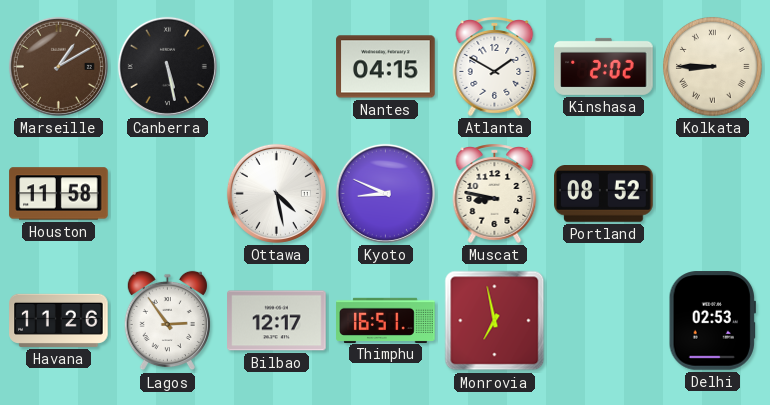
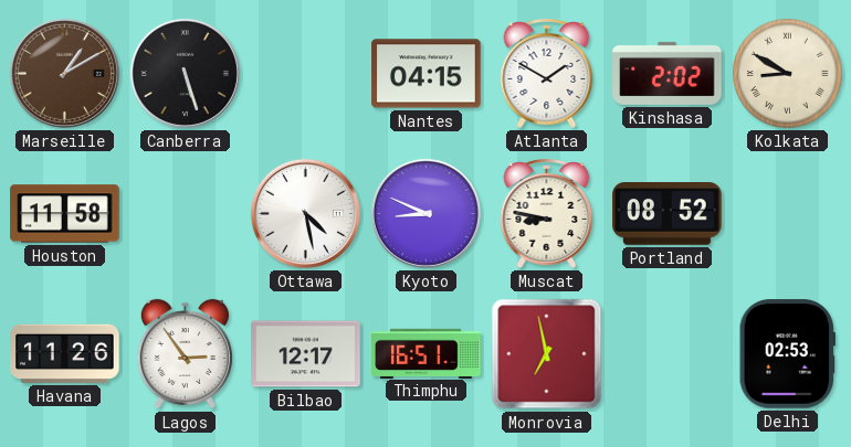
Canberra: 5:28 -> 5:27 (185, 73)
Kolkata: 8:45 -> 8:50 (787, 73)
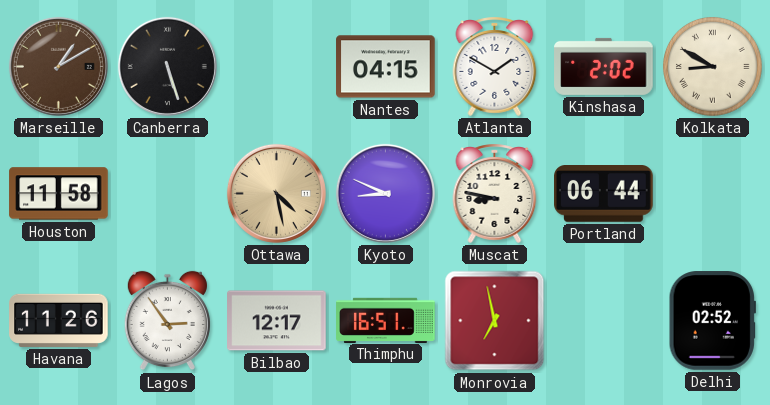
Ottawa dial: white -> champagne (276, 193)
Portland: 08:52 -> 06:44 (604, 194)
Delhi: 02:53 -> 02:52 (712, 321)
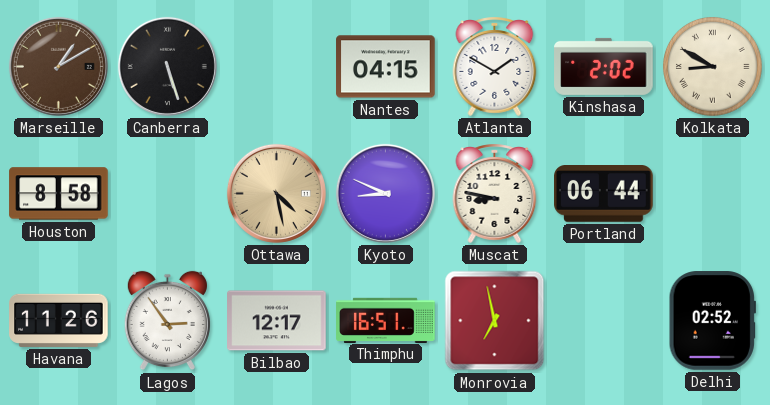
Houston: 11:58 -> 8:58 (59, 194)
